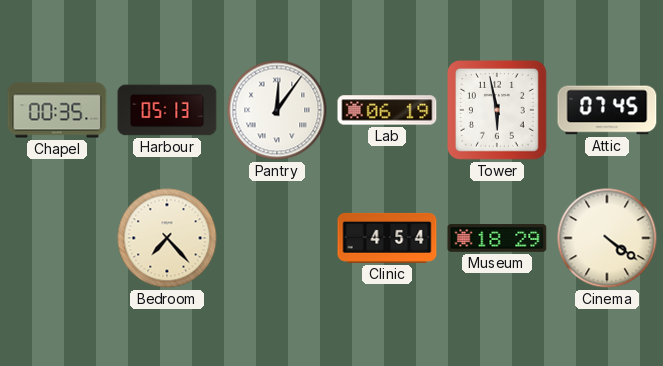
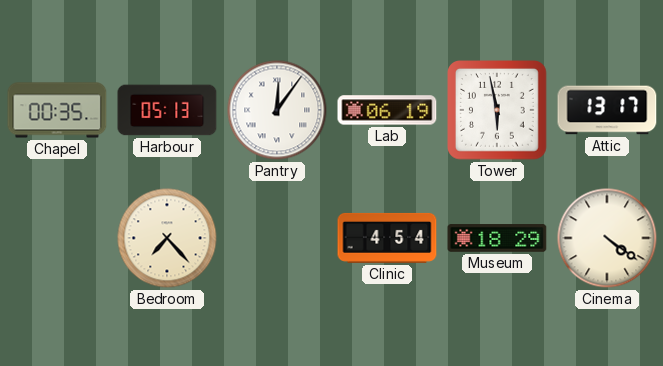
Attic: 07:45 -> 13:17 (607, 110)
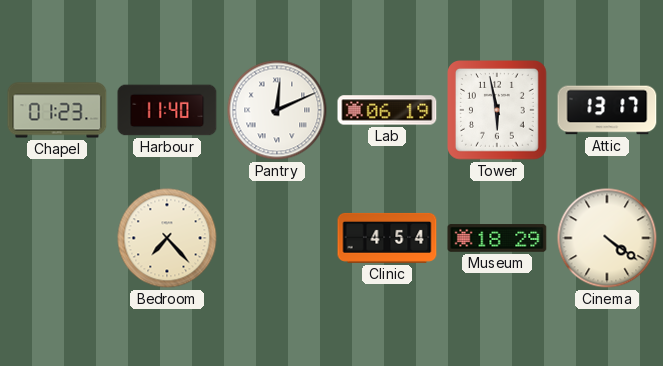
Chapel: 00:35 -> 01:23 (57, 110)
Harbour: 05:13 -> 11:40 (167, 110)
Pantry: 12:06 -> 12:11 (277, 110)
